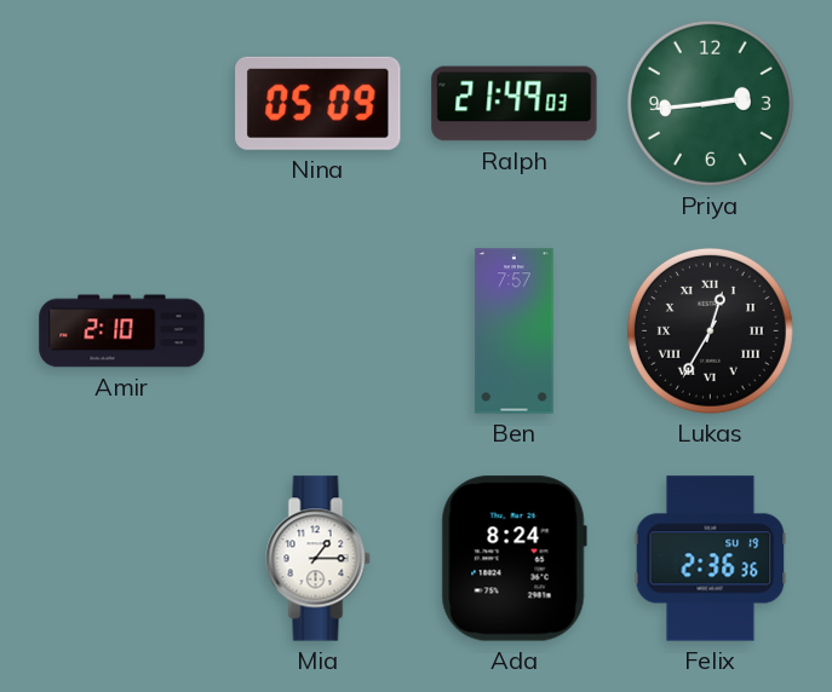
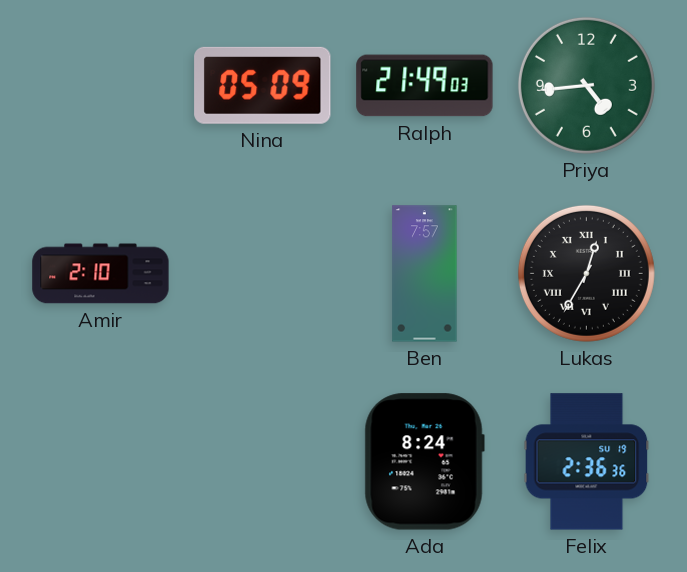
Priya: 2:44 -> 4:44 (586, 85)
Mia: 1:15 -> none (319, 559)
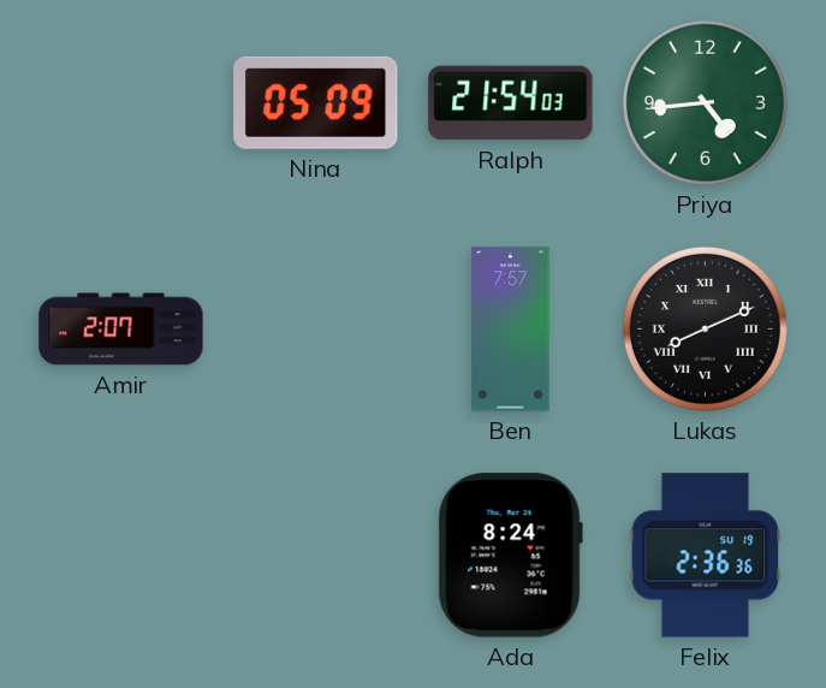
Ralph: 21:49 -> 21:54 (511, 103)
Amir: 2:10 -> 2:07 (121, 330)
Lukas: 12:35 -> 8:11 (705, 328)
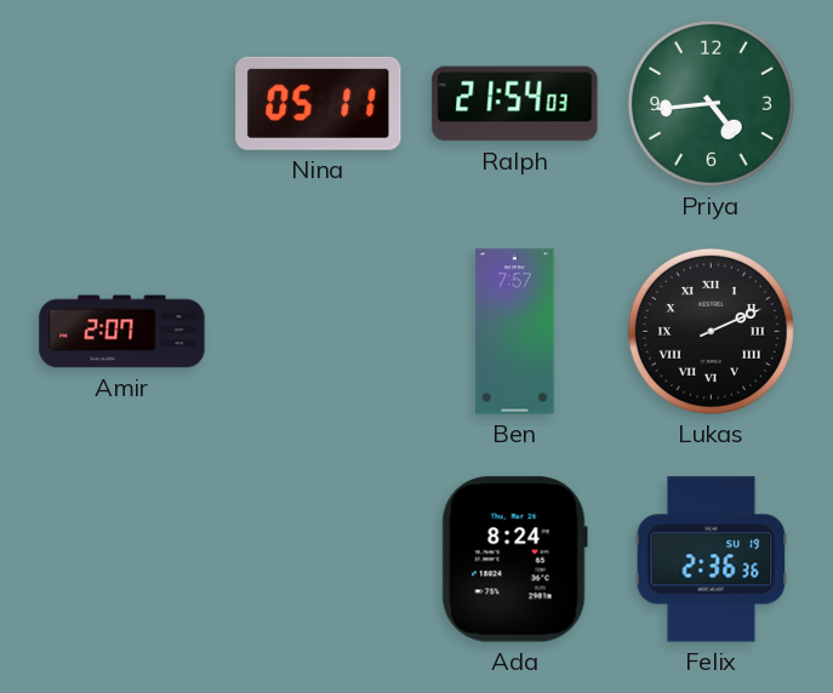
Nina: 05:09 -> 05:11 (319, 103)
Lukas: 8:11 -> 2:11 (711, 331)
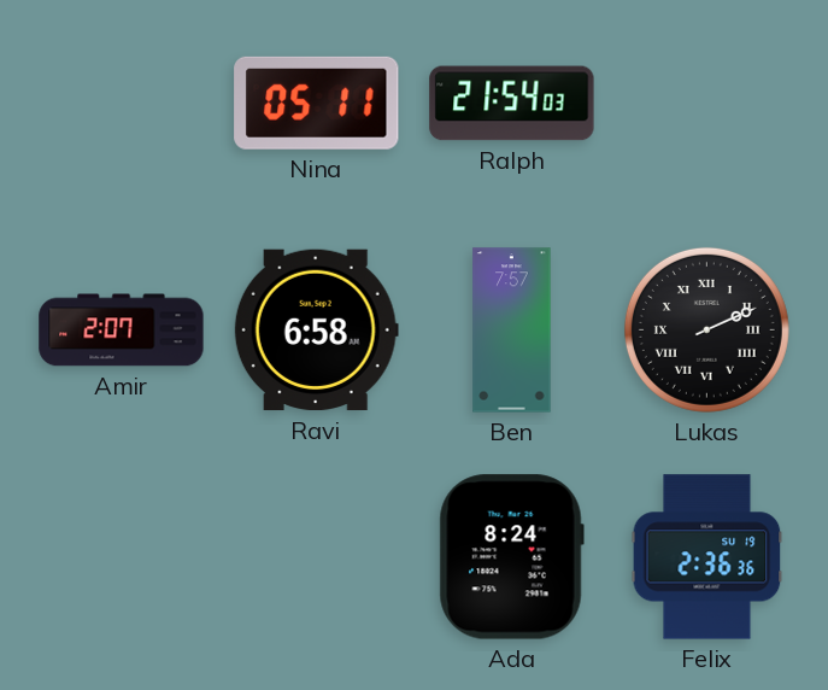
Priya: 4:44 -> none (711, 103)
Ravi: none -> 6:58 (316, 331)
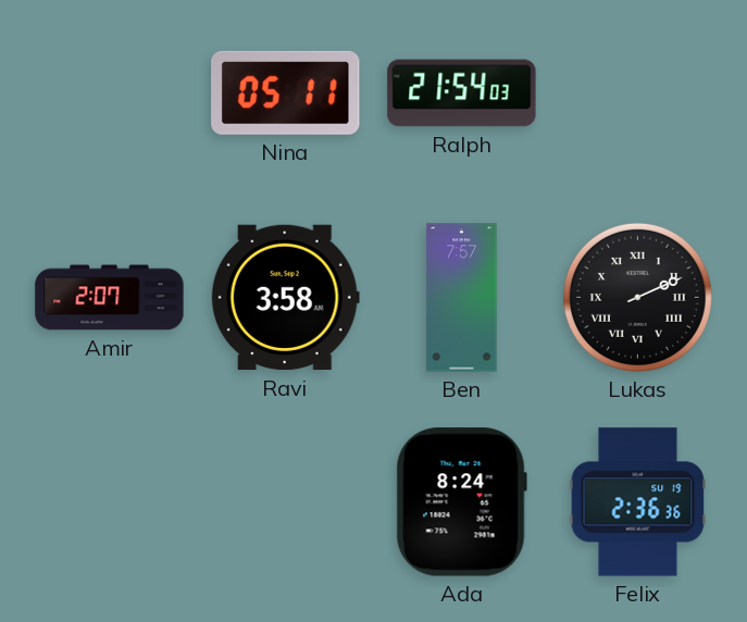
Ravi: 6:58 -> 3:58 (285, 298)
